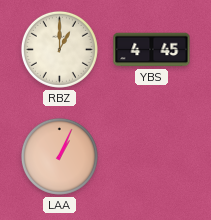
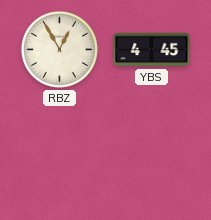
RBZ: 1:00 -> 12:55 (59, 49)
LAA: 1:04 -> none (59, 156)
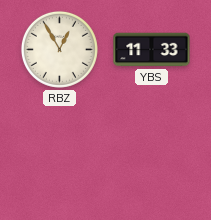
YBS: 4:45 -> 11:33 (152, 50)
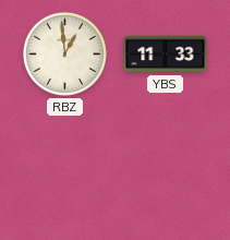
RBZ: 12:55 -> 12:59 (64, 53)
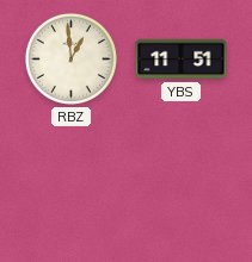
YBS: 11:33 -> 11:51 (182, 60)
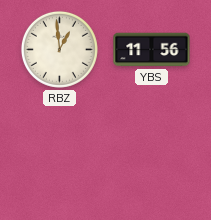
YBS: 11:51 -> 11:56 (152, 50)
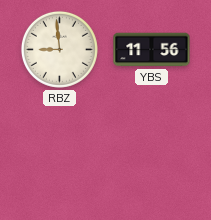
RBZ: 12:59 -> 8:59 (59, 49)
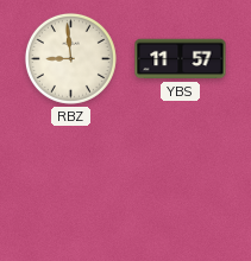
YBS: 11:56 -> 11:57 (181, 59)
